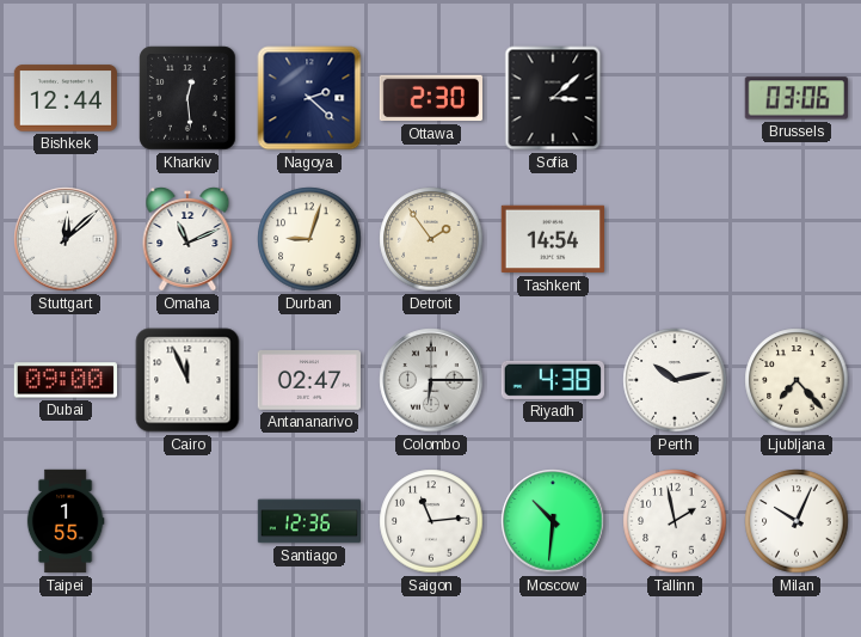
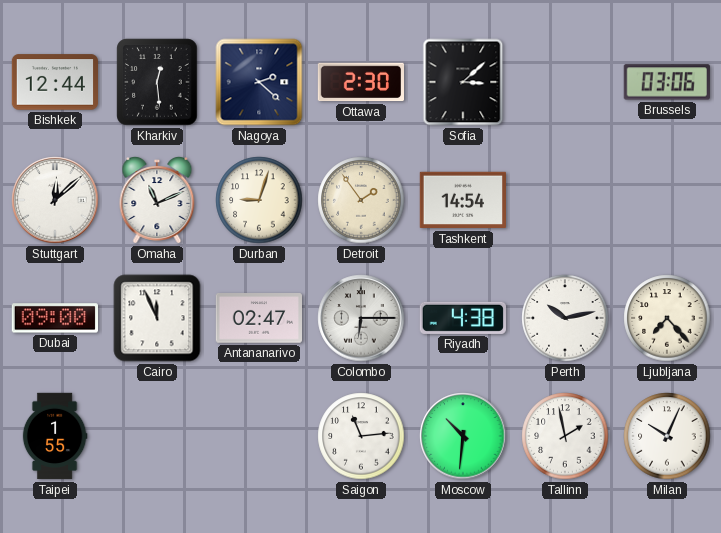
Santiago: 12:36 -> none (308, 521)
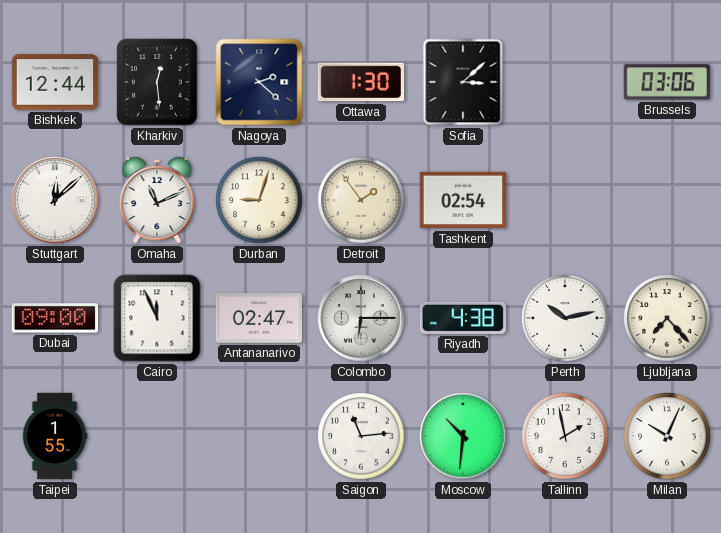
Ottawa: 2:30 -> 1:30 (360, 82)
Tashkent: 14:54 -> 02:54 (462, 200)
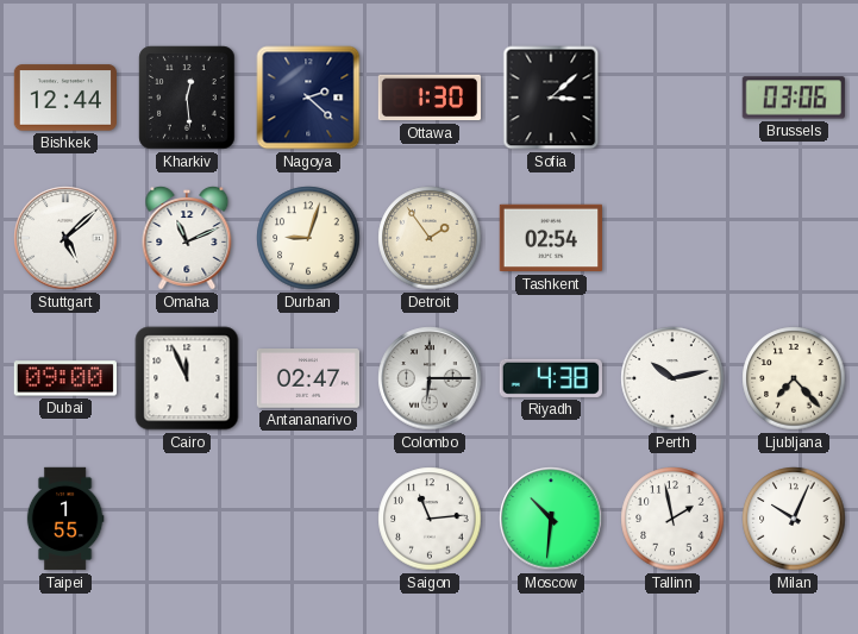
Stuttgart: 12:08 -> 5:08 (65, 238)
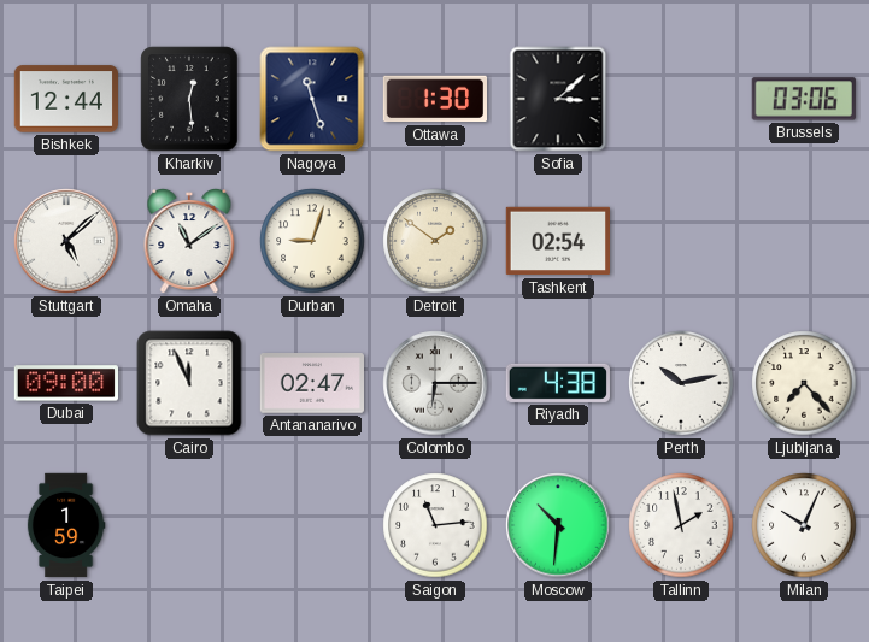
Nagoya: 2:22 -> 11:27 (312, 99)
Omaha: 11:11 -> 11:09 (189, 242)
Detroit: 1:54 -> 1:51 (435, 241)
Taipei: 1:55 -> 1:59 (66, 525)
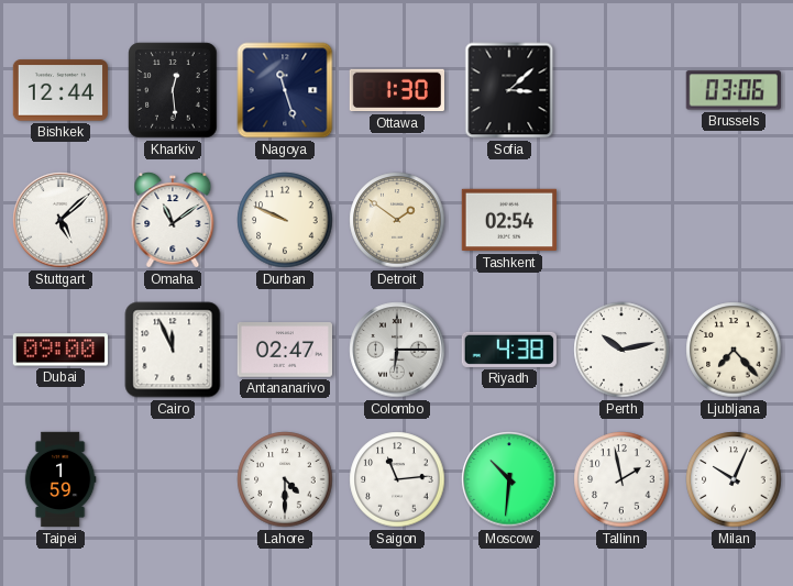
Durban: 9:03 -> 9:49 (285, 220)
Lahore: none -> 4:30 (285, 479)
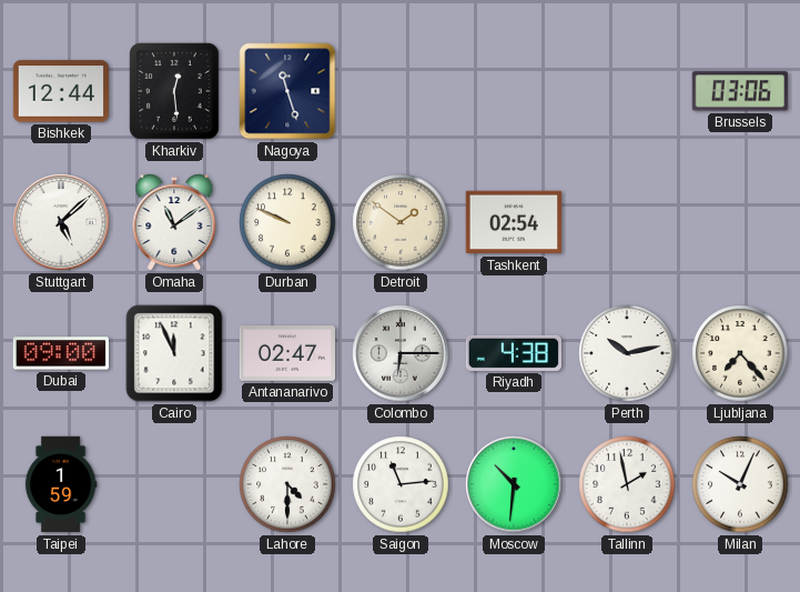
Ottawa: 1:30 -> none (396, 90)
Sofia: 3:08 -> none (509, 90)
